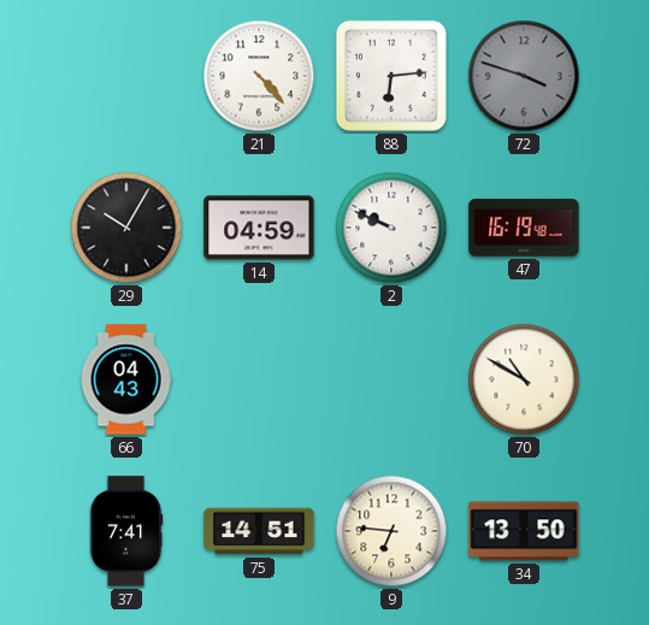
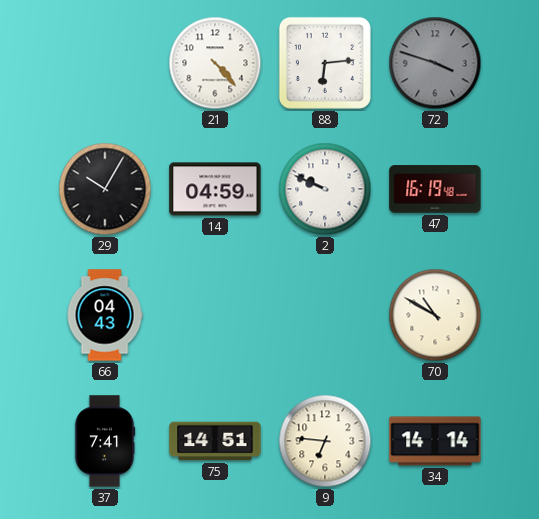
34: 13:50 -> 14:14 (435, 441)
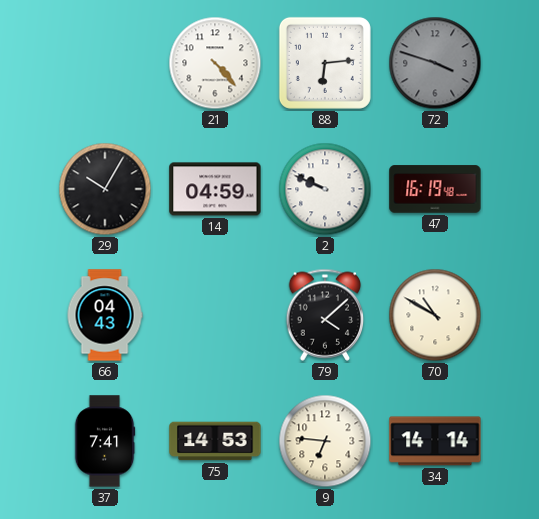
79: none -> 4:08 (325, 315)
75: 14:51 -> 14:53 (215, 441)
